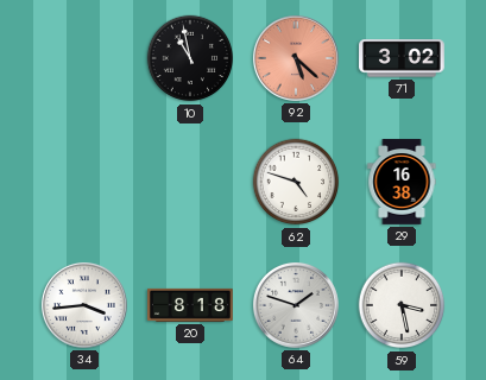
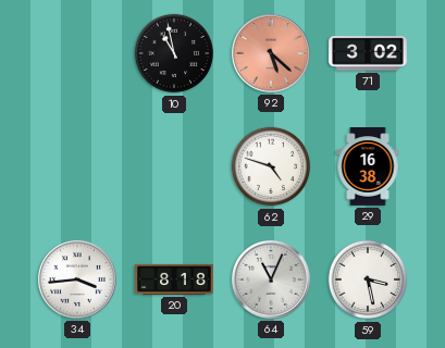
64: 1:48 -> 11:04 (271, 279)
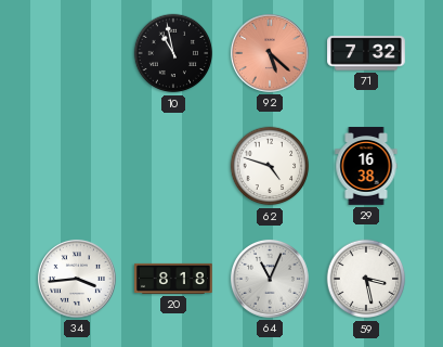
71: 3:02 -> 7:32 (366, 53)
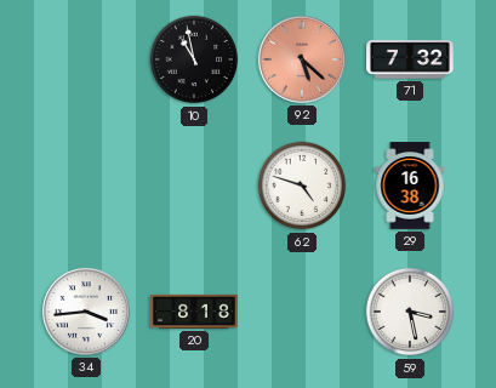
64: 11:04 -> none (270, 279)
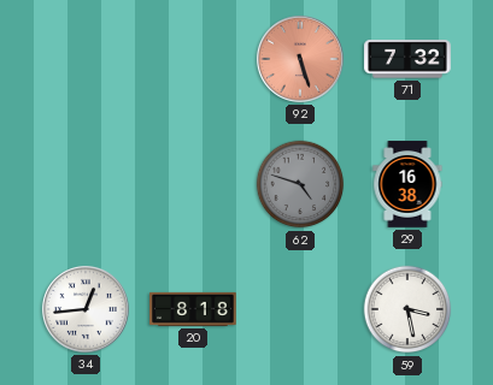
10: 10:58 -> none (194, 59)
92: 5:22 -> 5:27 (300, 59)
62 dial: white -> grey (300, 184)
34: 3:44 -> 12:44 (86, 309)
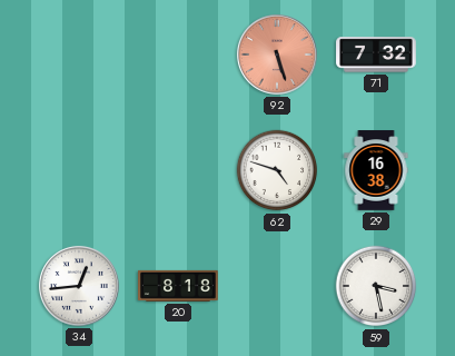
62 dial: grey -> white (277, 170)
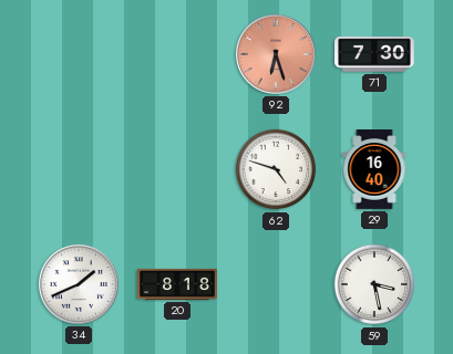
92: 5:27 -> 6:27 (276, 54)
71: 7:32 -> 7:30 (374, 54)
29: 16:38 -> 16:40 (374, 169)
34: 12:44 -> 1:41 (79, 284)
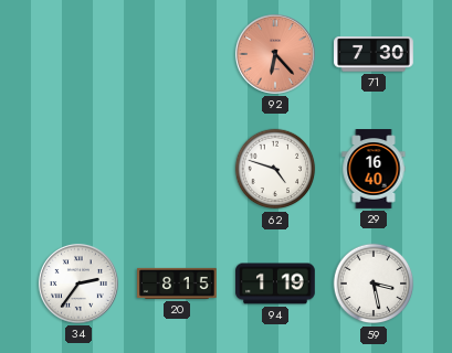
92: 6:27 -> 6:23 (275, 54)
34: 1:41 -> 2:36 (78, 284)
20: 8:18 -> 8:15 (177, 284)
94: none -> 1:19 (275, 284)
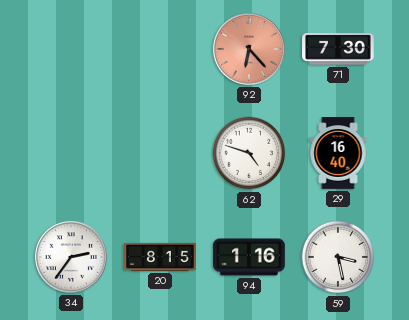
94: 1:19 -> 1:16 (249, 257)
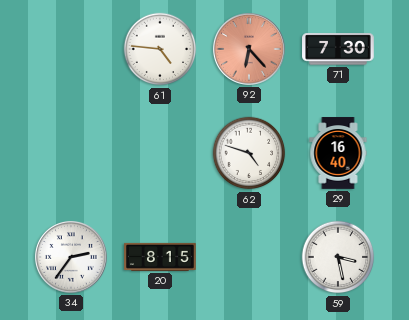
61: none -> 4:46 (160, 49)
94: 1:16 -> none (249, 257)
